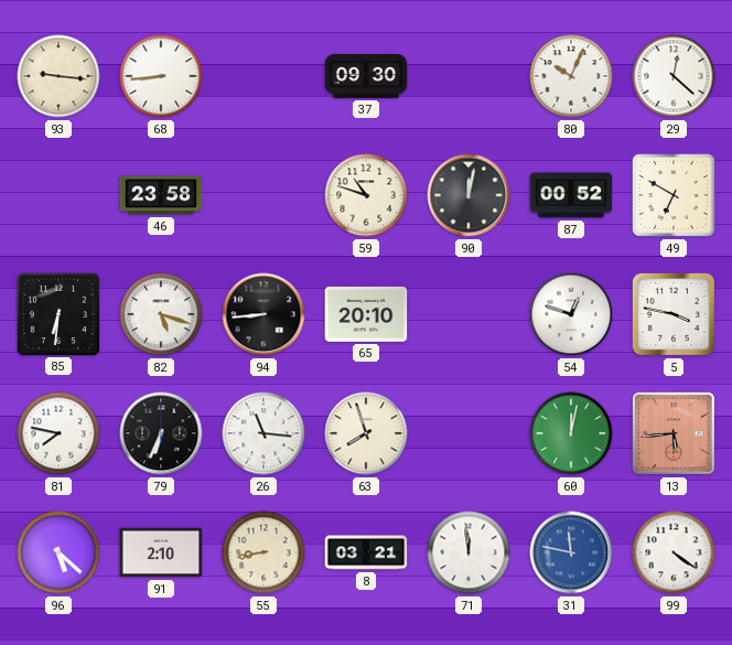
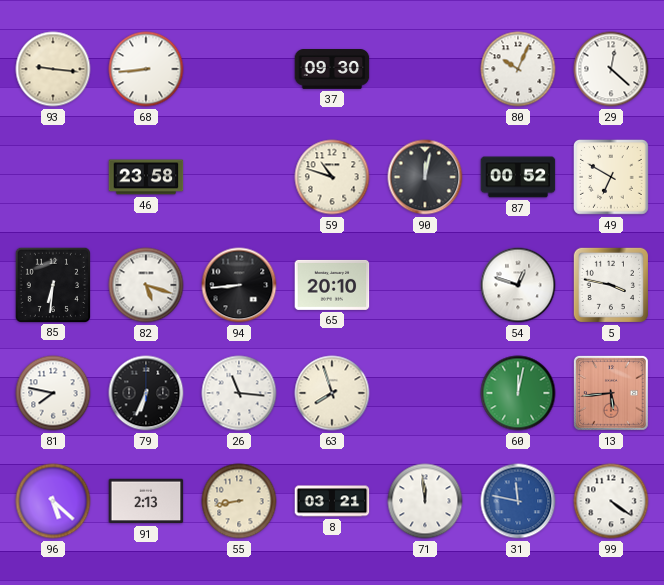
91: 2:10 -> 2:13 (146, 501)
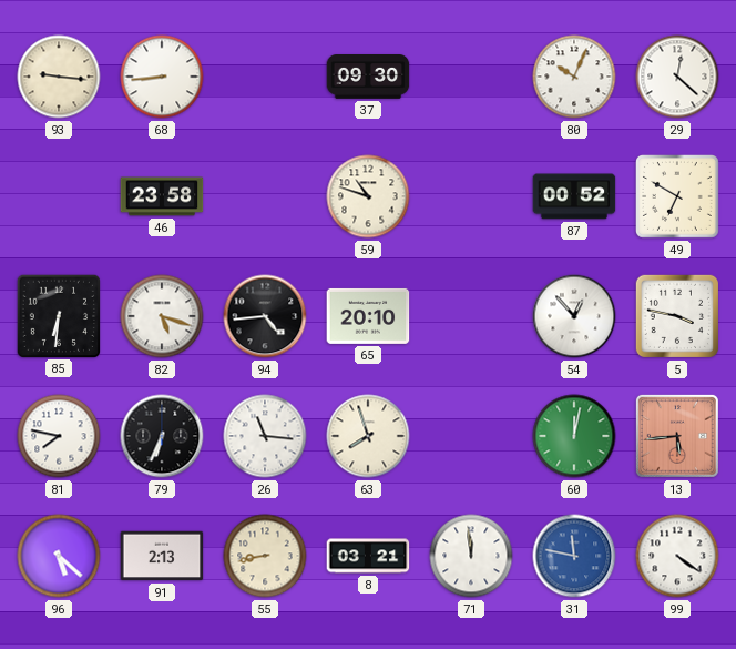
90: 12:02 -> none (425, 177)
94: 8:44 -> 4:44 (265, 316)
54: 12:48 -> 12:53 (574, 316)
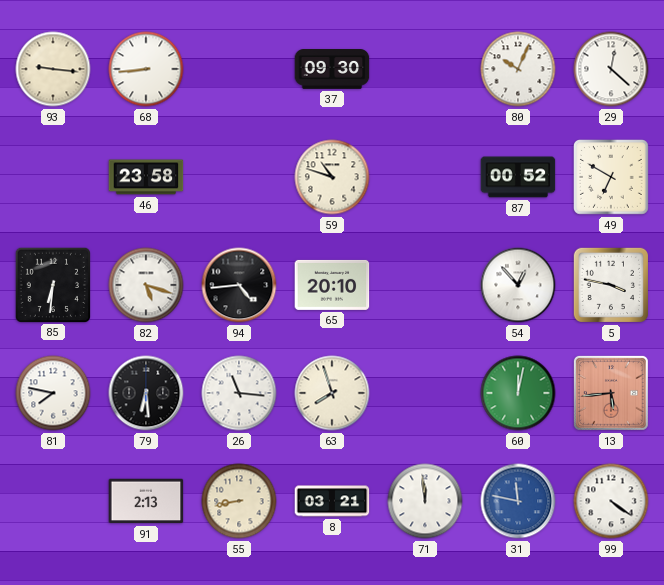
79: 6:34 -> 6:29 (146, 393)
96: 5:22 -> none (59, 556)
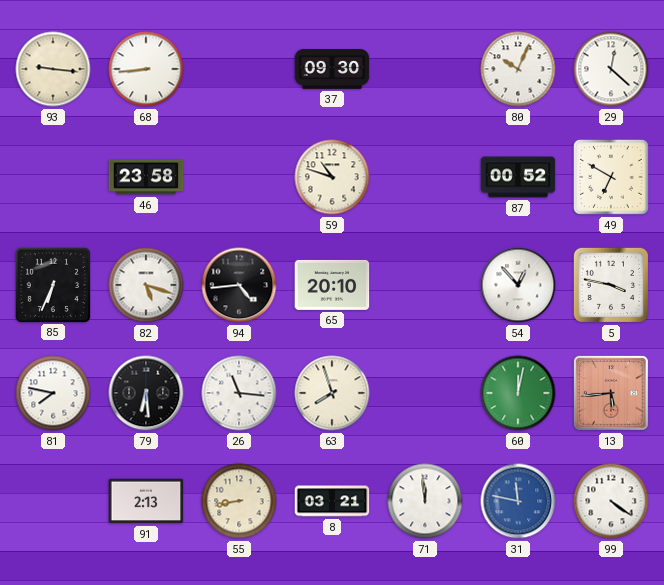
85: 6:31 -> 6:34 (52, 284)
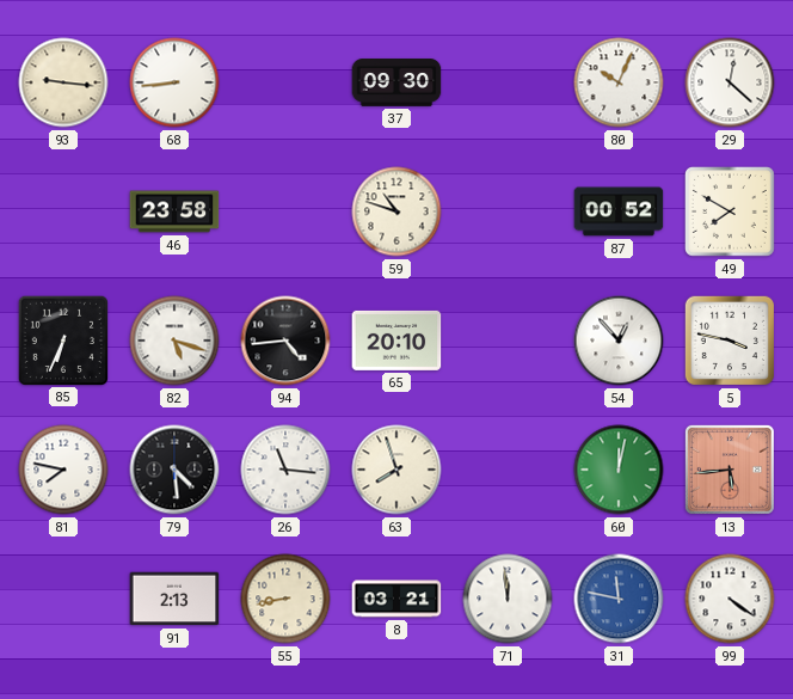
49: 6:50 -> 7:50 (731, 213)
79: 6:29 -> 4:29 (174, 470)
